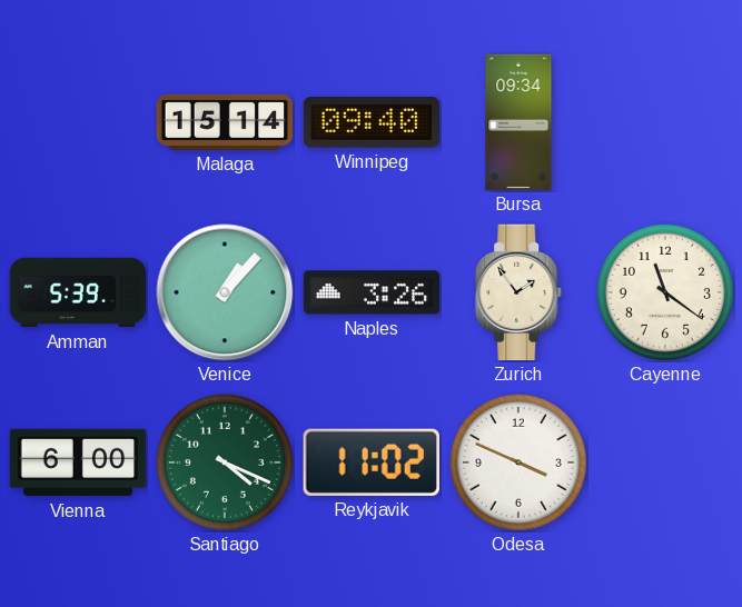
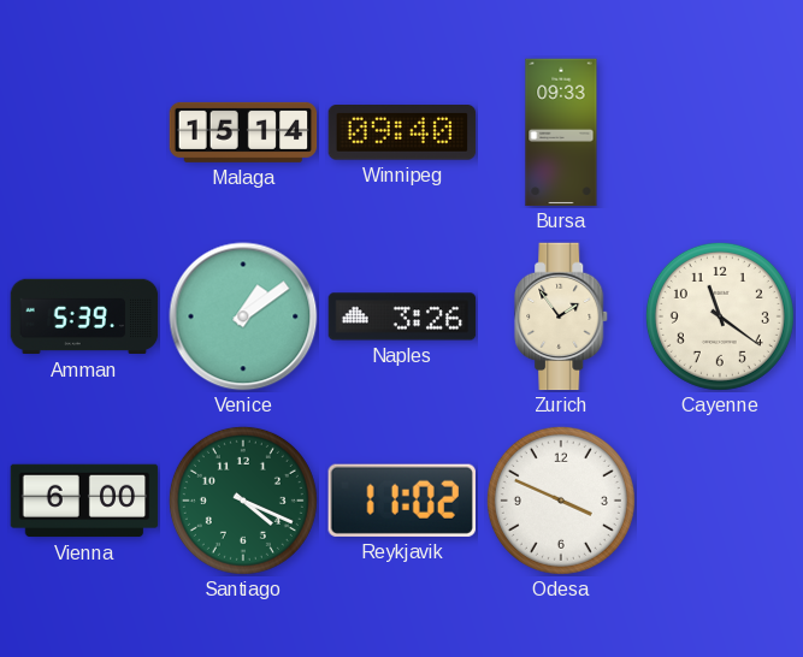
Bursa: 09:34 -> 09:33 (561, 132)
Venice: 1:07 -> 1:09 (243, 316)
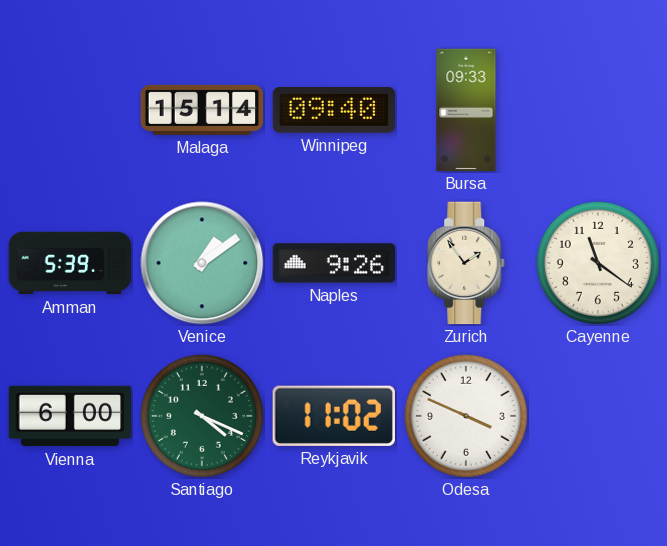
Naples: 3:26 -> 9:26 (334, 263)
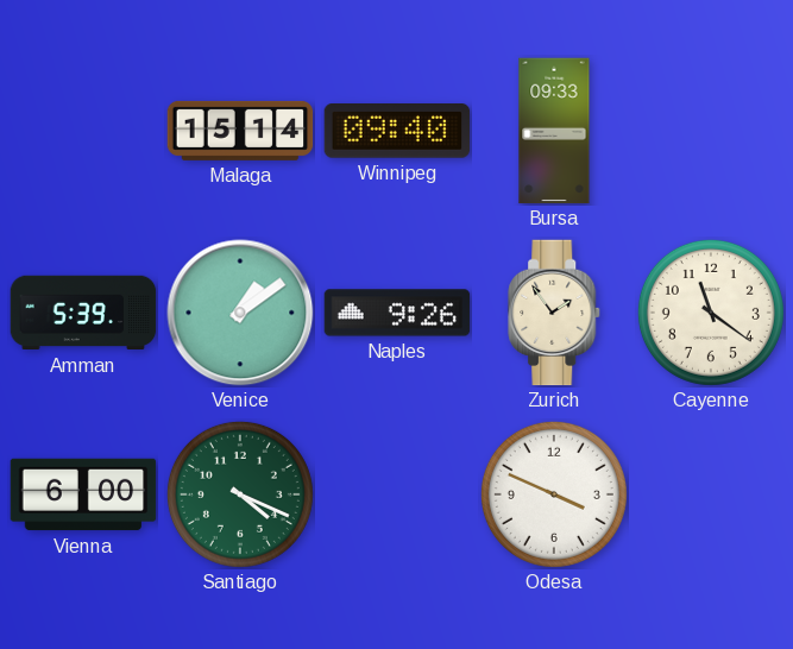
Reykjavik: 11:02 -> none (334, 416)
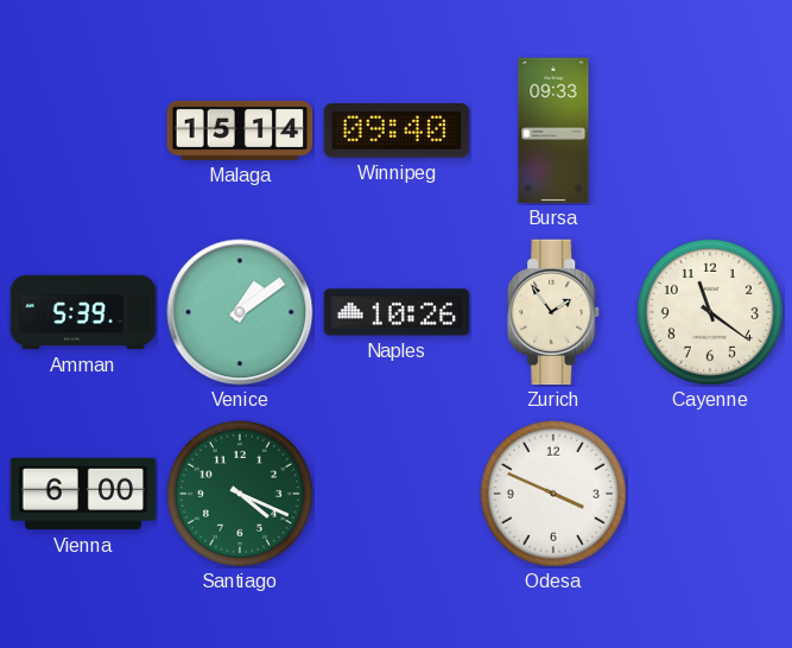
Naples: 9:26 -> 10:26 (397, 312)
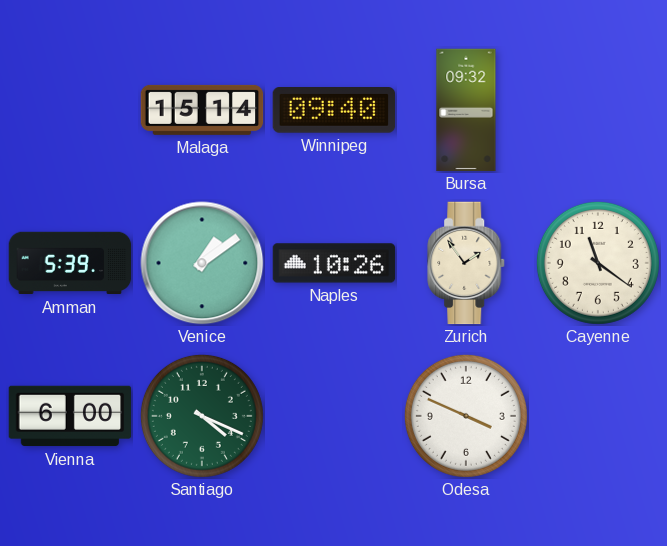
Bursa: 09:33 -> 09:32 (466, 110)
